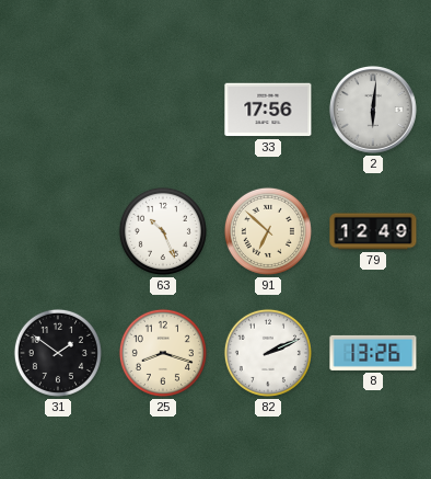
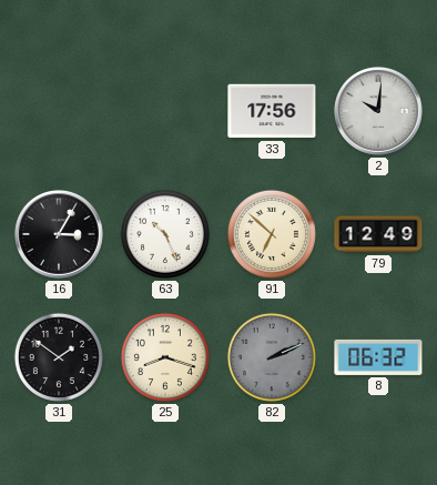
2: 6:01 -> 10:01 (379, 112)
16: none -> 3:05 (60, 235)
82 dial: white -> grey (272, 357)
8: 13:26 -> 06:32 (378, 357)
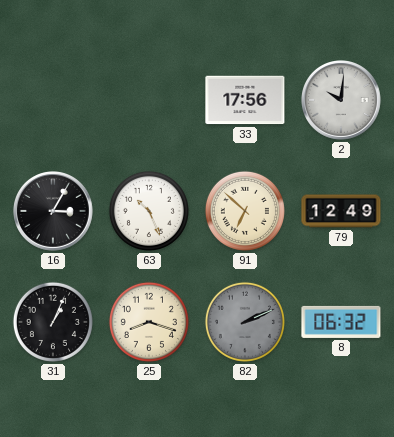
31: 1:51 -> 1:04 (53, 322)
